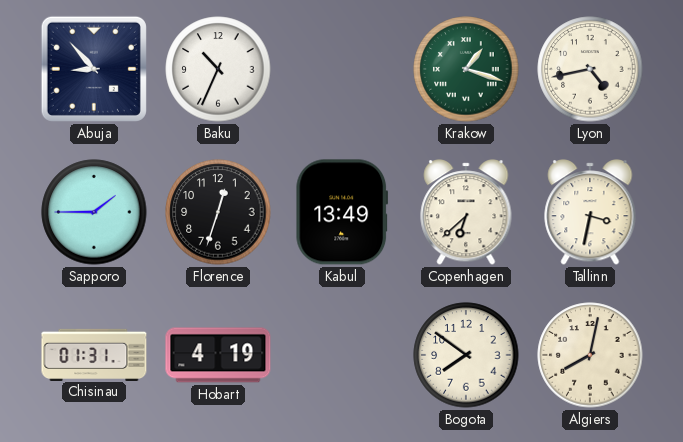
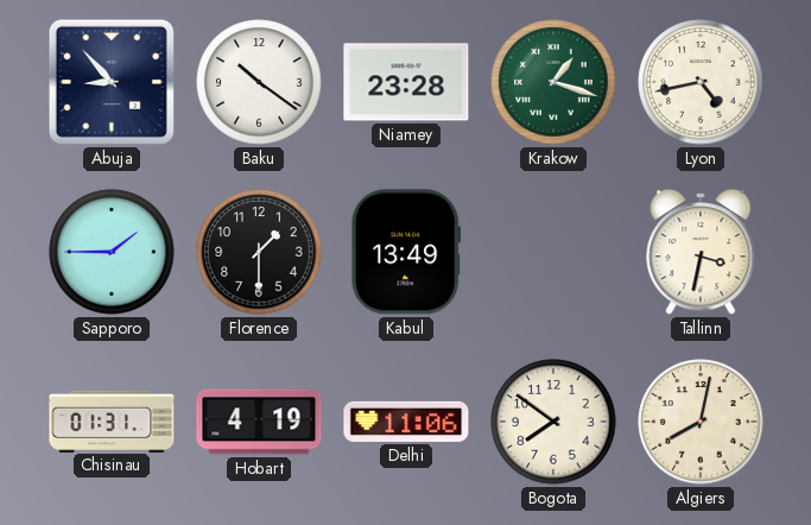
Baku: 10:34 -> 10:21 (259, 82)
Niamey: none -> 23:28 (406, 82)
Florence: 12:33 -> 1:30 (259, 252)
Copenhagen: 6:38 -> none (466, 212)
Delhi: none -> 11:06 (406, 422)
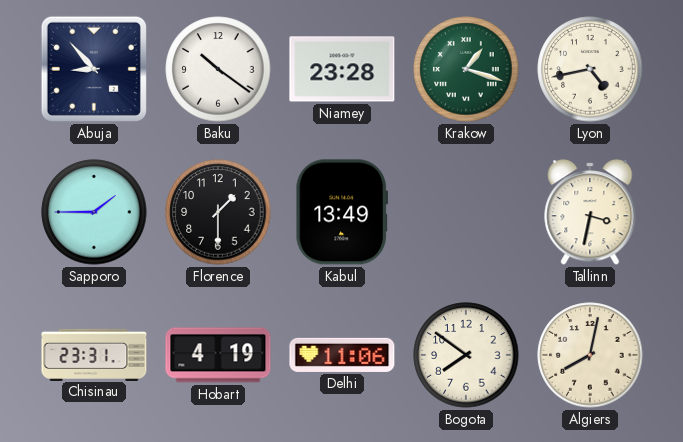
Chisinau: 01:31 -> 23:31 (94, 354)
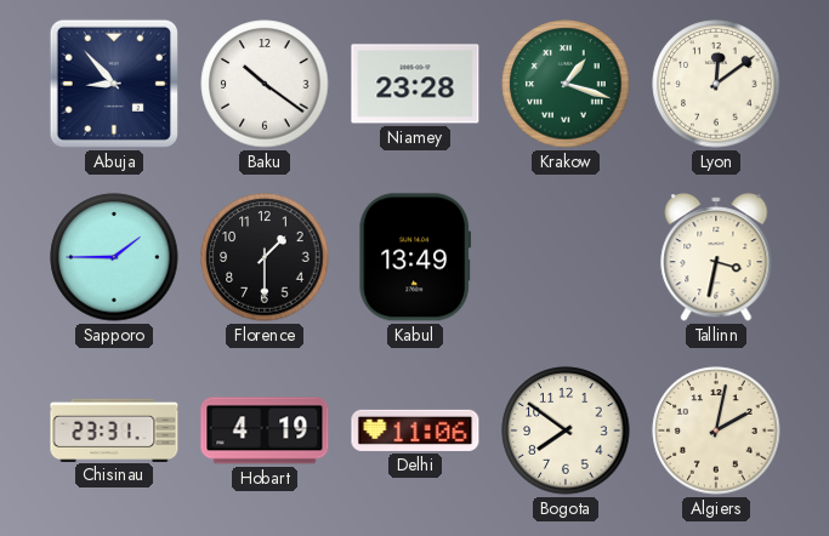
Lyon: 4:43 -> 12:09 (716, 84)
Algiers: 8:02 -> 2:02 (716, 430)
